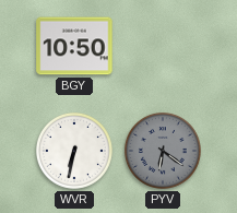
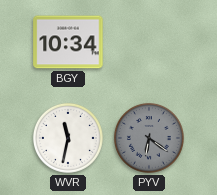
BGY: 10:50 -> 10:34 (68, 42)
WVR: 6:32 -> 11:32 (68, 138)
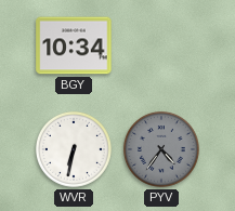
WVR: 11:32 -> 6:32 (74, 149)
PYV: 6:21 -> 4:36 (161, 149)
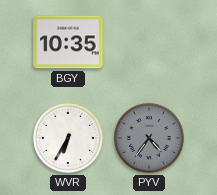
BGY: 10:34 -> 10:35 (68, 42)
WVR: 6:32 -> 6:35 (68, 138)
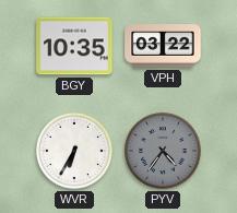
VPH: none -> 03:22 (163, 46)
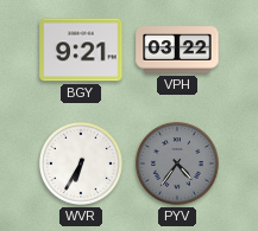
BGY: 10:35 -> 9:21 (81, 50)
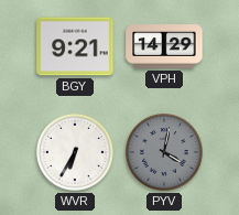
VPH: 03:22 -> 14:29 (164, 46)
PYV: 4:36 -> 4:02 (164, 152)
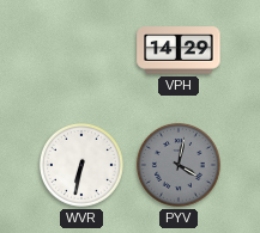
BGY: 9:21 -> none (75, 46)
WVR: 6:35 -> 6:32 (81, 165)
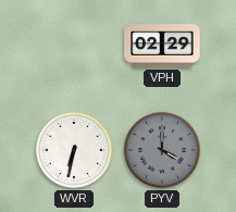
VPH: 14:29 -> 02:29 (162, 46)
PYV: 4:02 -> 4:00 (162, 150)
